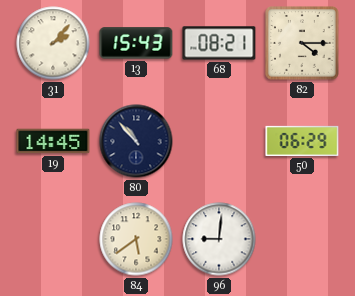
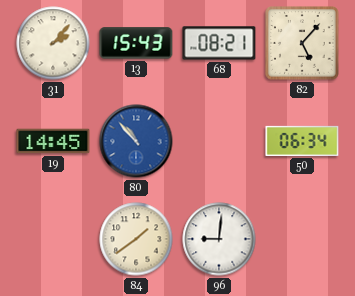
82: 4:15 -> 5:07 (303, 44)
80 dial: navy -> blue (136, 141)
50: 06:29 -> 06:34 (302, 141)
84: 5:39 -> 1:39 (136, 239)
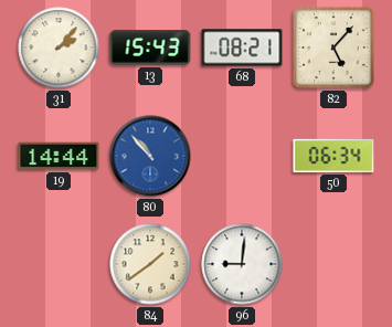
19: 14:45 -> 14:44 (59, 156)
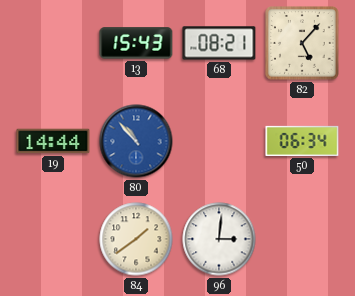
31: 2:07 -> none (59, 48)
96: 9:01 -> 3:01 (219, 239)
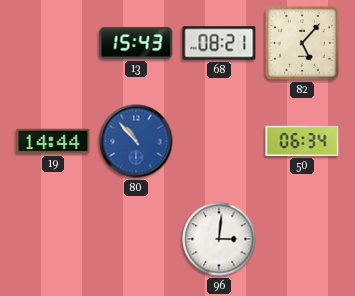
84: 1:39 -> none (136, 239)
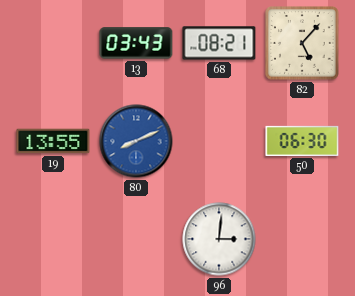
13: 15:43 -> 03:43 (136, 43)
19: 14:44 -> 13:55 (53, 141)
80: 10:53 -> 8:11 (136, 141)
50: 06:34 -> 06:30 (302, 141)
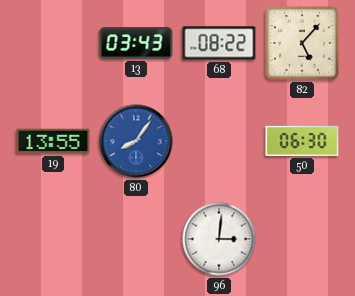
68: 08:21 -> 08:22 (219, 43)
80: 8:11 -> 8:06 (136, 141)
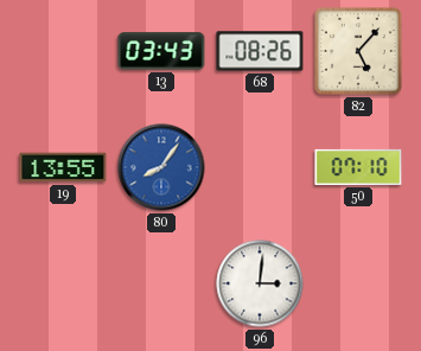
68: 08:22 -> 08:26 (260, 51)
50: 06:30 -> 07:10 (358, 167)
